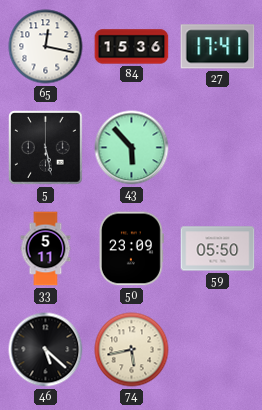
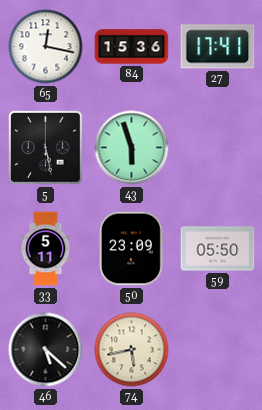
43: 5:53 -> 5:57 (132, 148)
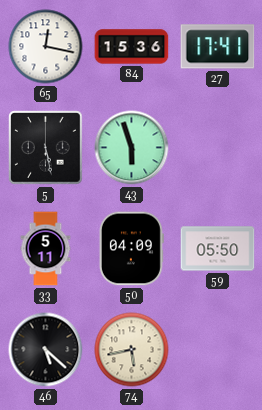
50: 23:09 -> 04:09 (131, 249)
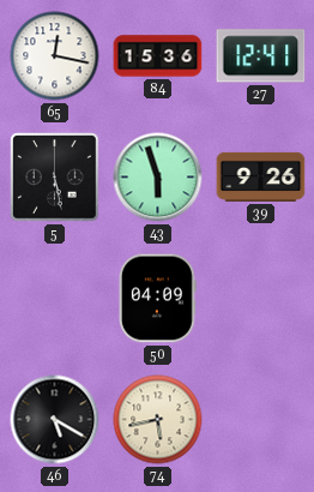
27: 17:41 -> 12:41 (261, 56)
39: none -> 9:26 (261, 176)
33: 5:11 -> none (46, 249)
59: 05:50 -> none (218, 249)
46: 5:22 -> 5:20 (55, 420)
